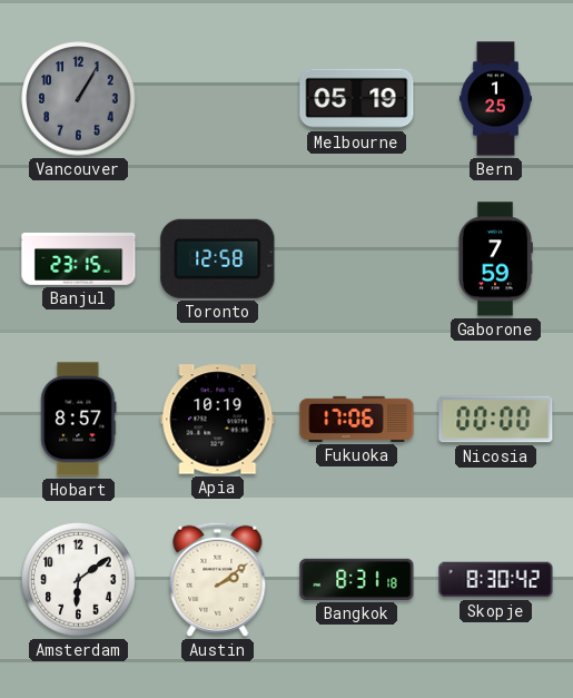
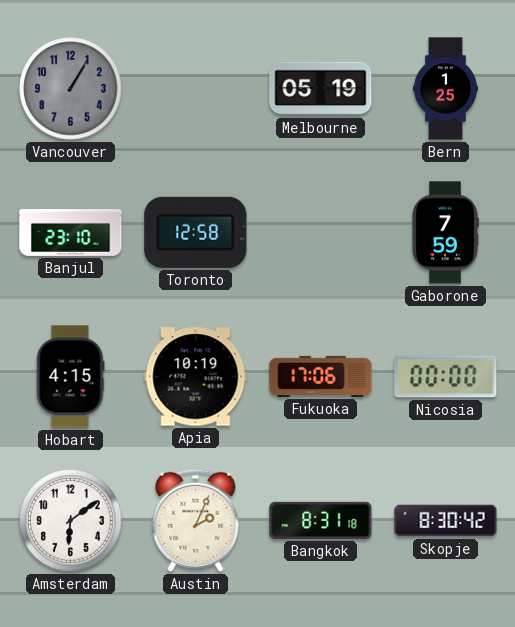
Banjul: 23:15 -> 23:10 (71, 233)
Hobart: 8:57 -> 4:15 (70, 377)
Austin: 2:09 -> 2:04 (196, 520)
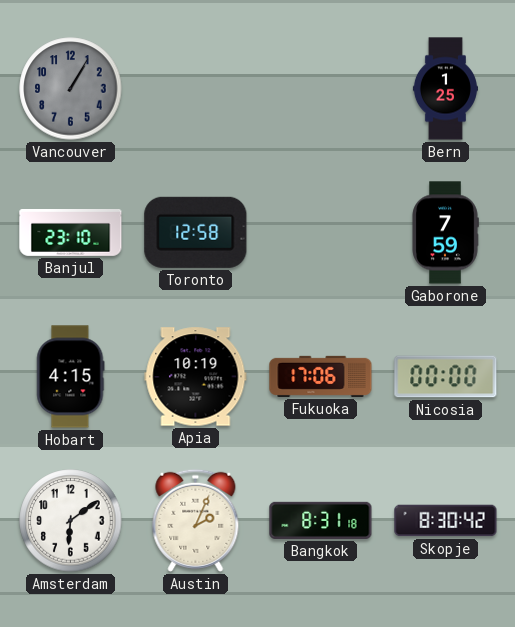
Melbourne: 05:19 -> none (321, 89)
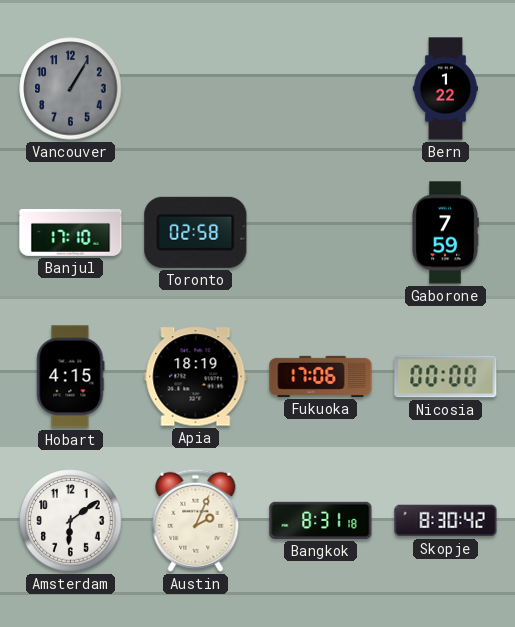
Bern: 1:25 -> 1:22 (445, 89)
Banjul: 23:10 -> 17:10 (71, 233)
Toronto: 12:58 -> 02:58 (196, 232)
Apia: 10:19 -> 18:19 (196, 377)
